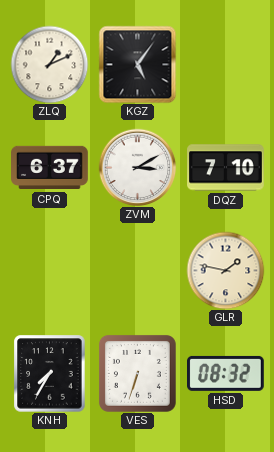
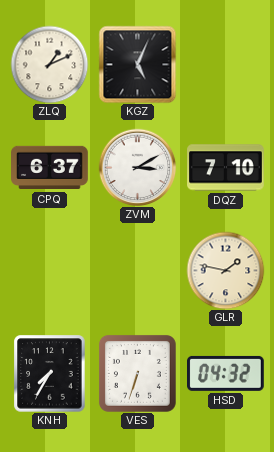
KGZ: 5:06 -> 5:04 (137, 64)
HSD: 08:32 -> 04:32 (226, 373)
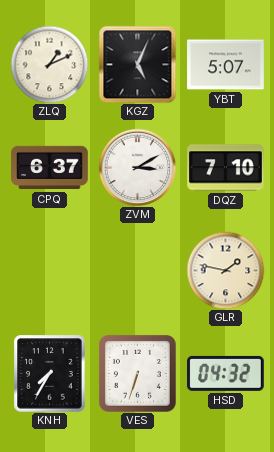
YBT: none -> 5:07 (226, 65)
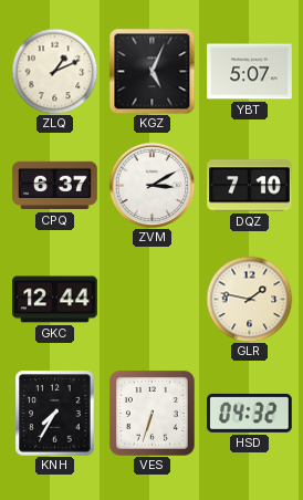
GKC: none -> 12:44 (55, 300)
